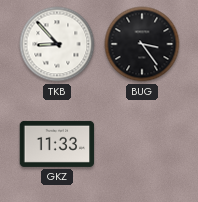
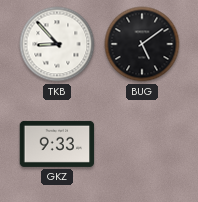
BUG: 3:24 -> 5:09 (142, 44)
GKZ: 11:33 -> 9:33 (57, 144)
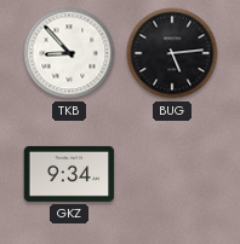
BUG: 5:09 -> 5:14 (172, 53)
GKZ: 9:33 -> 9:34 (69, 174)
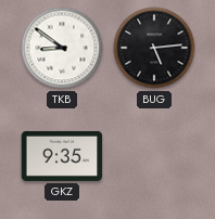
TKB: 8:53 -> 8:51 (62, 48)
GKZ: 9:34 -> 9:35 (62, 156)
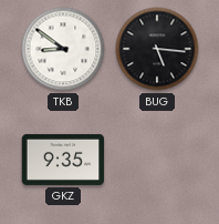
BUG: 5:14 -> 5:16 (157, 49)
